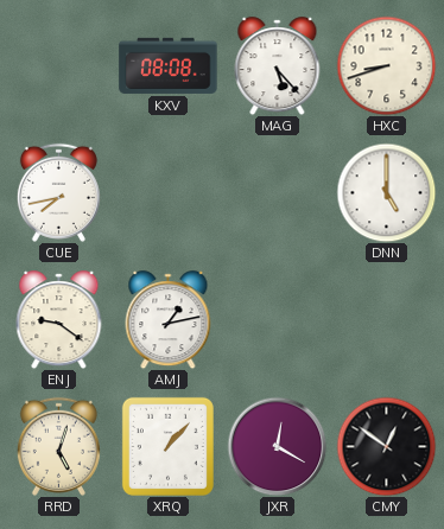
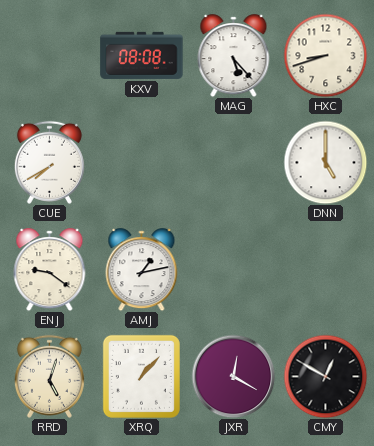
CUE: 7:43 -> 7:40 (49, 162)
CMY: 12:51 -> 12:50 (325, 376)
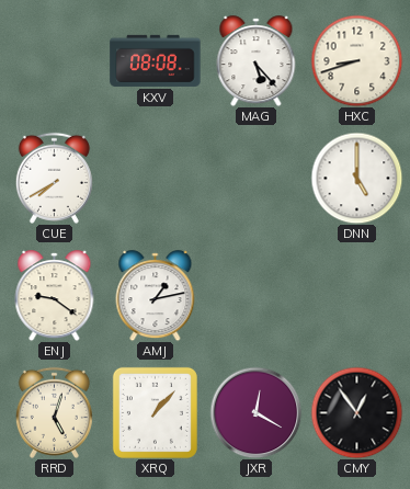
CMY: 12:50 -> 12:54 (356, 412)
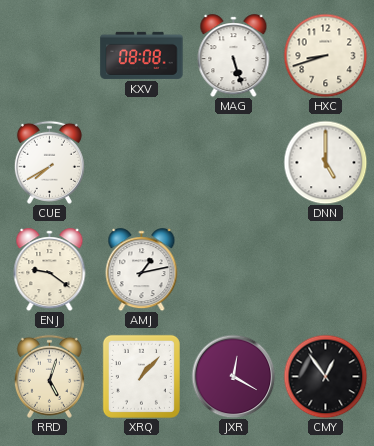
MAG: 5:23 -> 5:27 (234, 56)
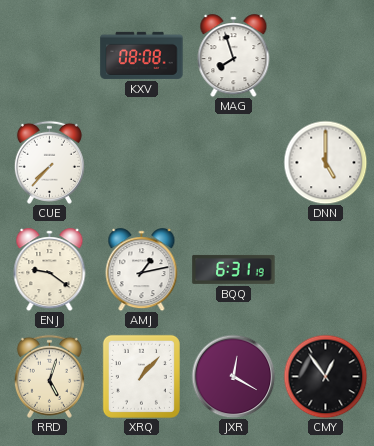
MAG: 5:27 -> 7:57 (234, 56)
HXC: 8:42 -> none (325, 55)
CUE: 7:40 -> 7:37 (49, 162)
BQQ: none -> 6:31 (234, 269)
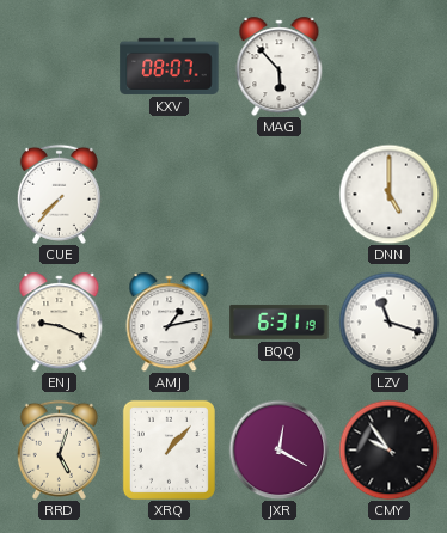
KXV: 08:08 -> 08:07 (170, 66)
MAG: 7:57 -> 5:53 (280, 67)
ENJ: 9:21 -> 9:19 (60, 323)
LZV: none -> 11:18 (388, 321)
CMY: 12:54 -> 9:54 (388, 449)
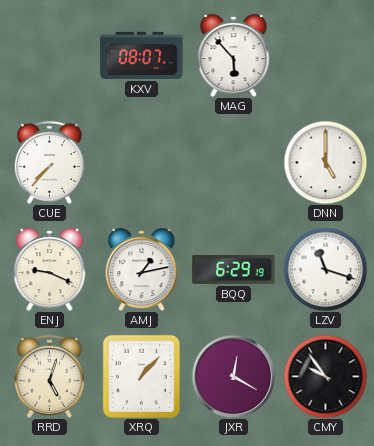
BQQ: 6:31 -> 6:29 (234, 269)
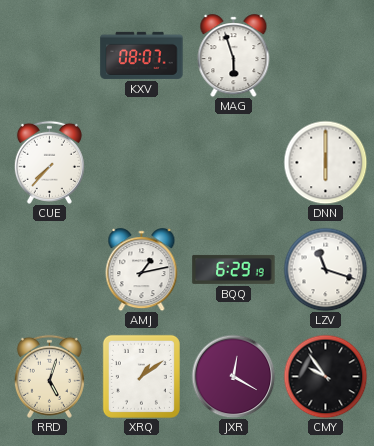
MAG: 5:53 -> 5:57 (234, 56)
DNN: 5:00 -> 6:00 (325, 162)
ENJ: 9:19 -> none (50, 270)
XRQ: 1:07 -> 1:09 (141, 376)
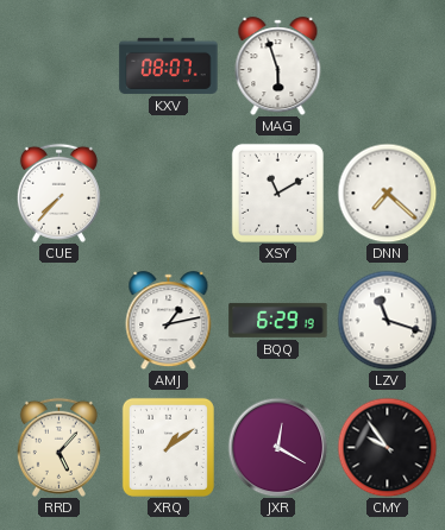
XSY: none -> 11:10 (277, 193)
DNN: 6:00 -> 7:22 (387, 193)
RRD: 5:03 -> 5:07 (58, 447)
